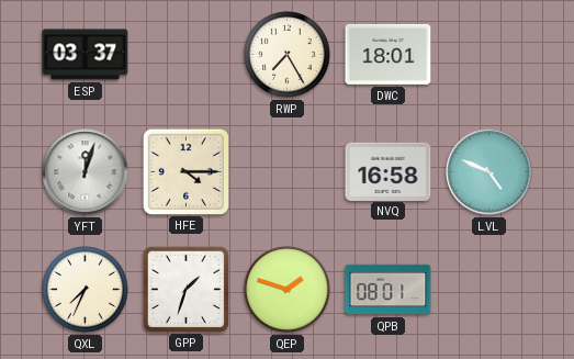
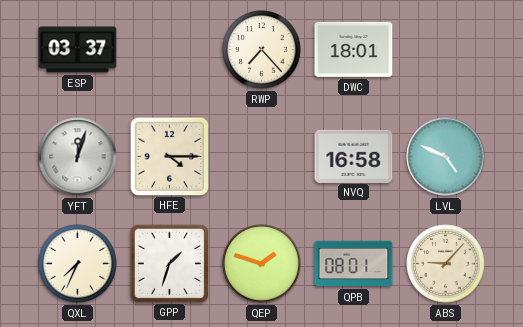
RWP: 7:25 -> 7:23 (262, 50)
ABS: none -> 9:07 (446, 264)
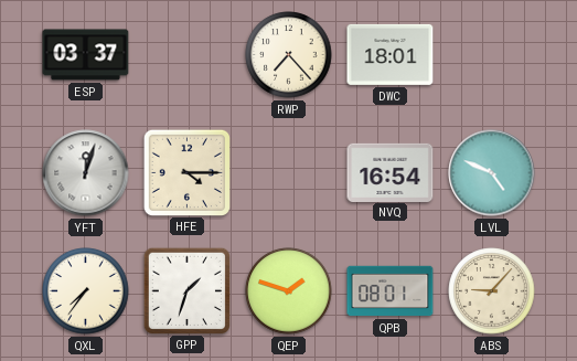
NVQ: 16:58 -> 16:54 (391, 172)
QXL: 7:34 -> 7:36 (86, 291)
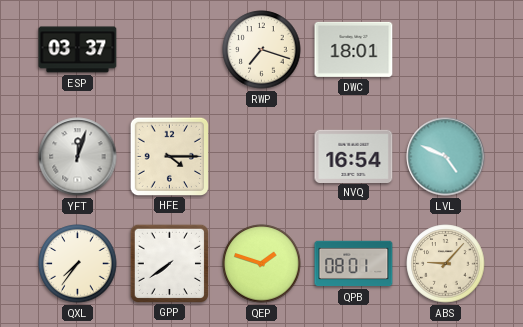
RWP: 7:23 -> 7:18 (262, 50)
GPP: 1:33 -> 7:39 (169, 263)
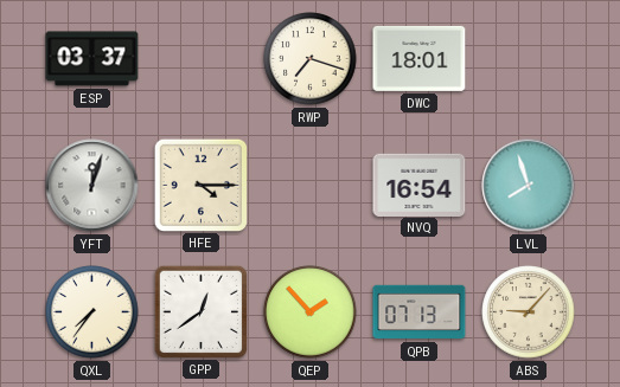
LVL: 4:49 -> 7:57 (529, 186)
GPP: 7:39 -> 12:39 (200, 311)
QEP: 1:48 -> 1:53 (311, 312)
QPB: 08:01 -> 07:13 (420, 312)
